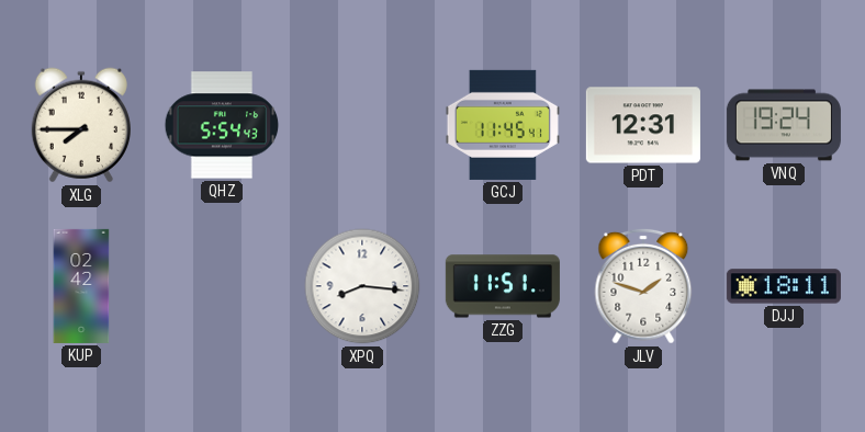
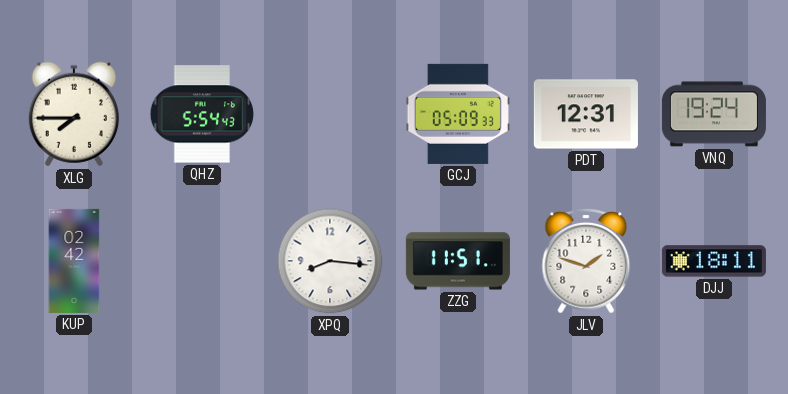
GCJ: 11:45 -> 05:09 (458, 114)
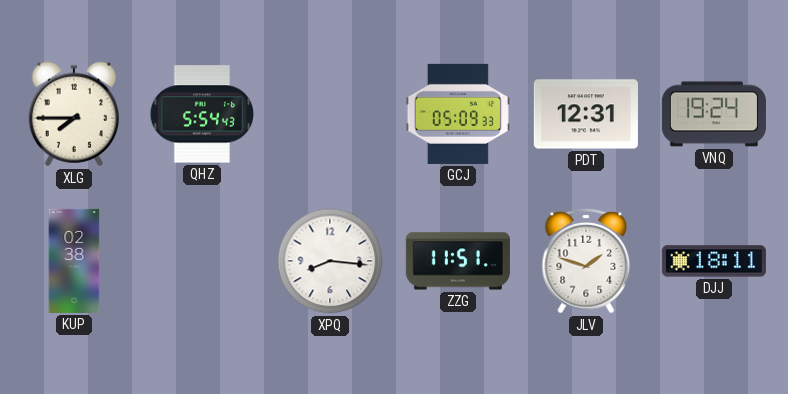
KUP: 02:42 -> 02:38 (74, 261)
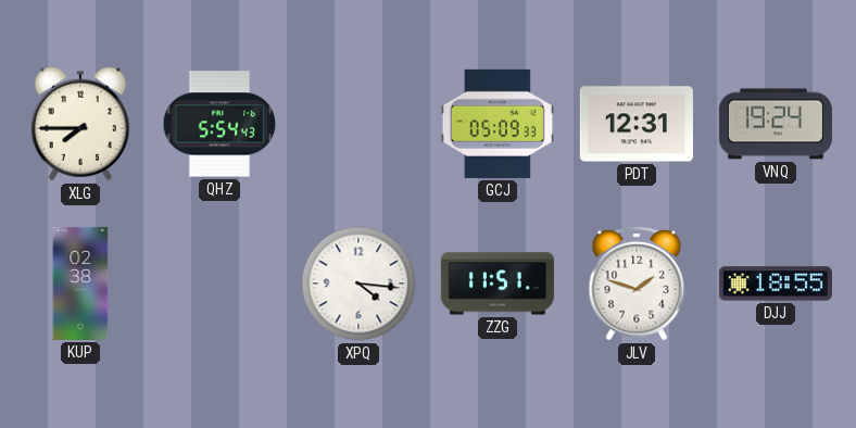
XPQ: 8:16 -> 4:16 (358, 284)
DJJ: 18:11 -> 18:55 (776, 284)
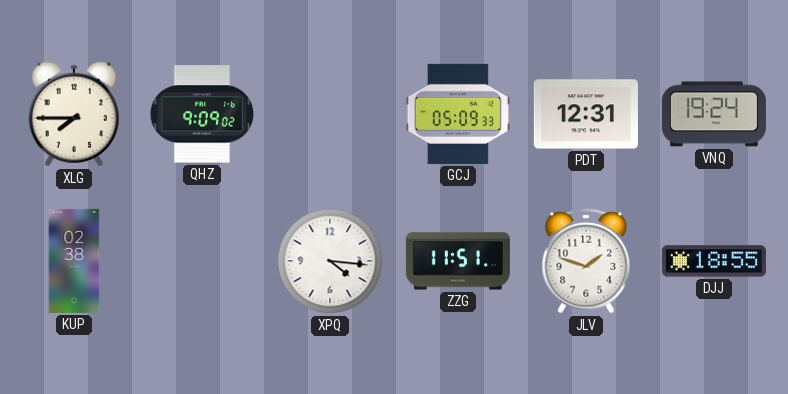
QHZ: 5:54 -> 9:09 (202, 114)
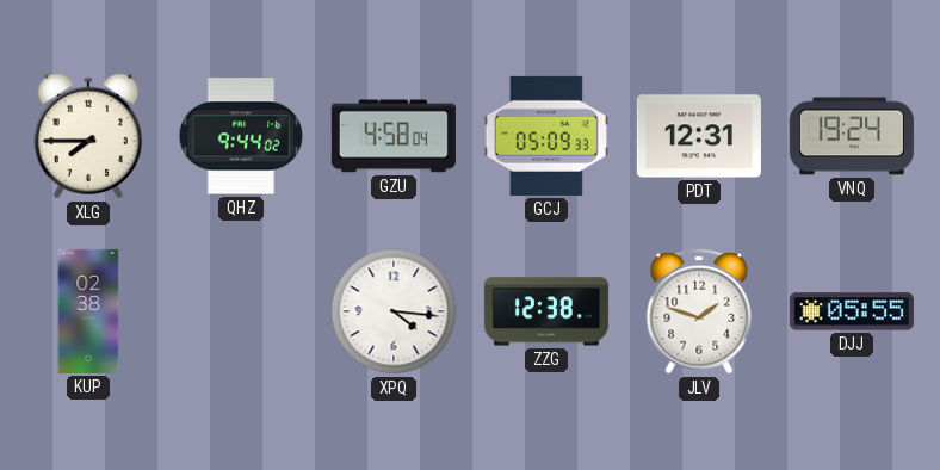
QHZ: 9:09 -> 9:44 (241, 136)
GZU: none -> 4:58 (394, 136)
ZZG: 11:51 -> 12:38 (546, 311)
DJJ: 18:55 -> 05:55 (852, 311)
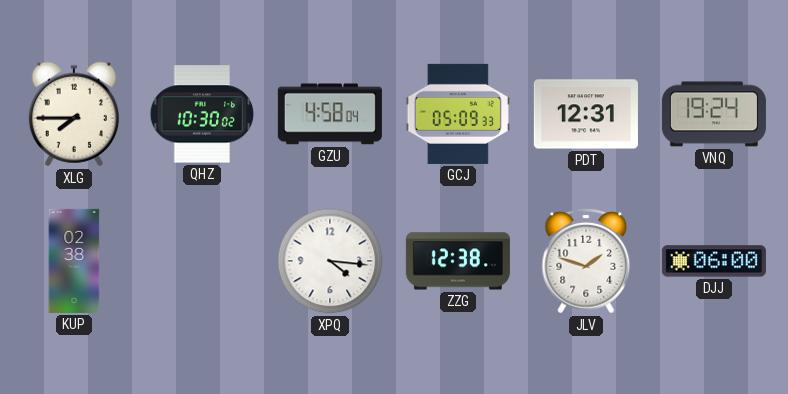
QHZ: 9:44 -> 10:30 (202, 114)
DJJ: 05:55 -> 06:00 (714, 261)
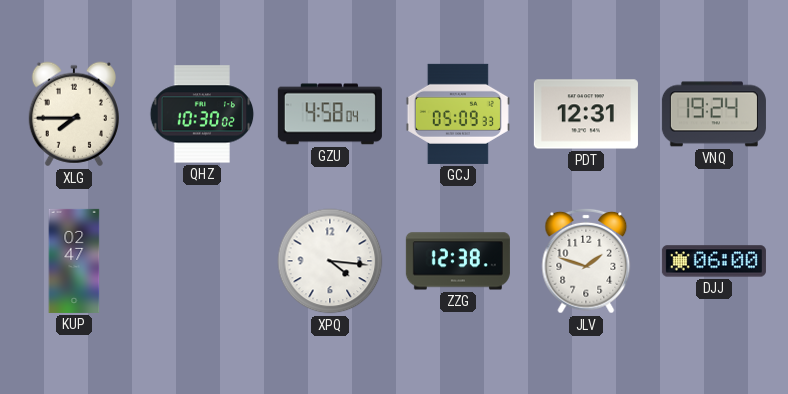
KUP: 02:38 -> 02:47 (74, 261)
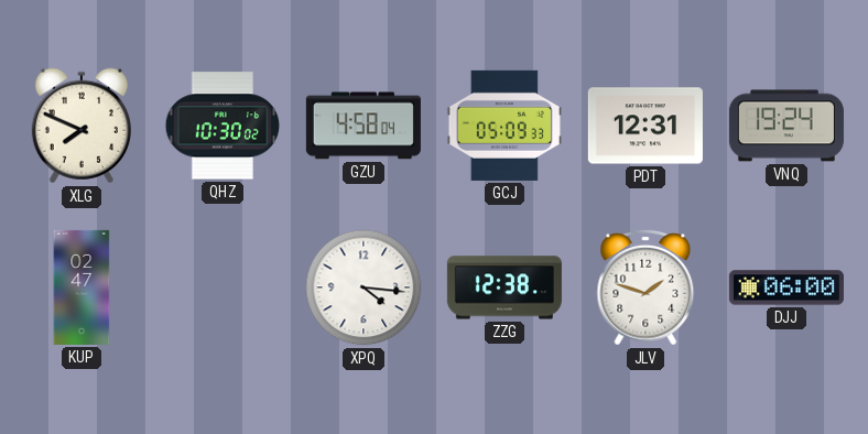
XLG: 7:45 -> 7:49 (82, 126)
